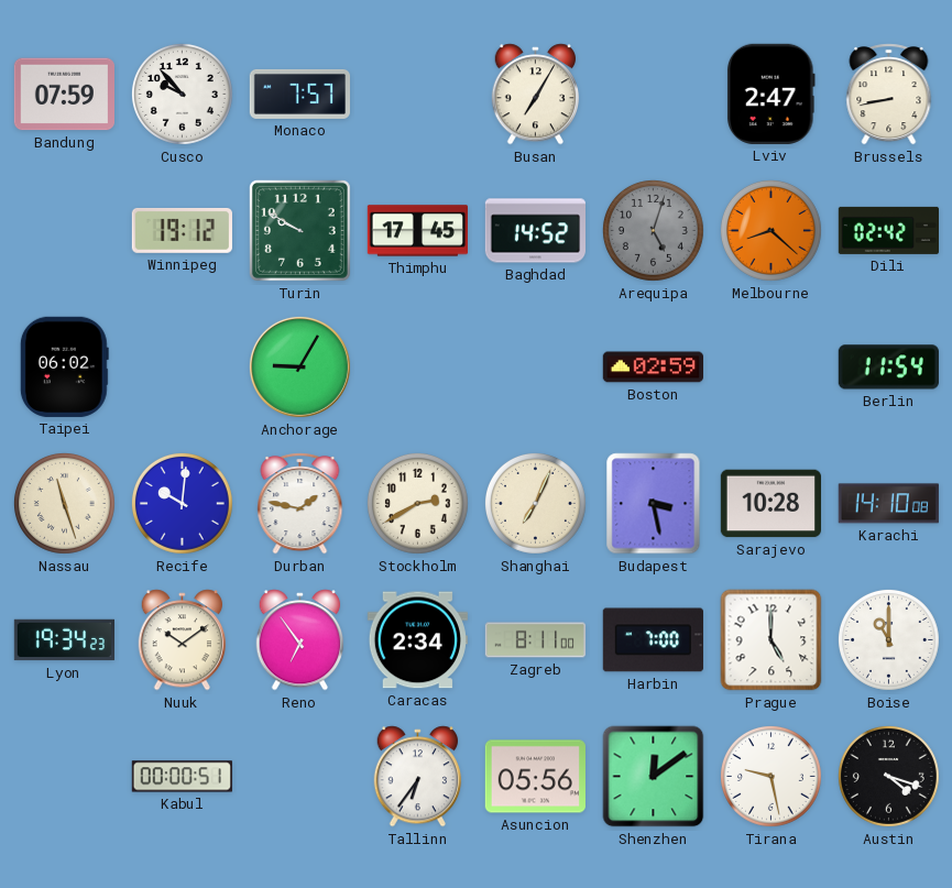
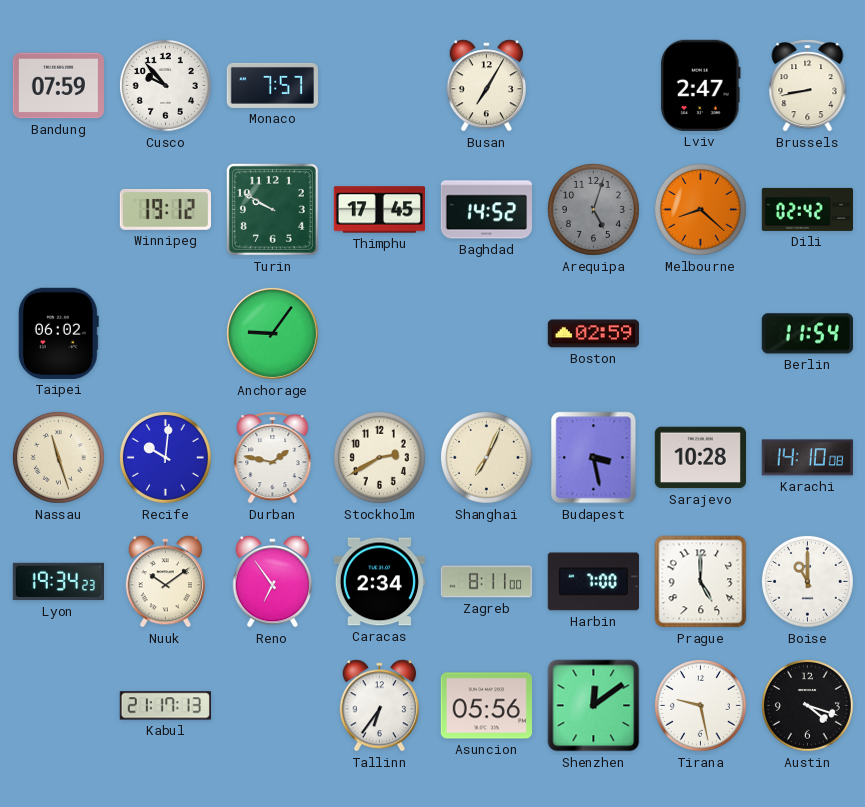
Anchorage: 9:05 -> 9:06 (272, 333)
Kabul: 00:00 -> 21:17 (165, 706)
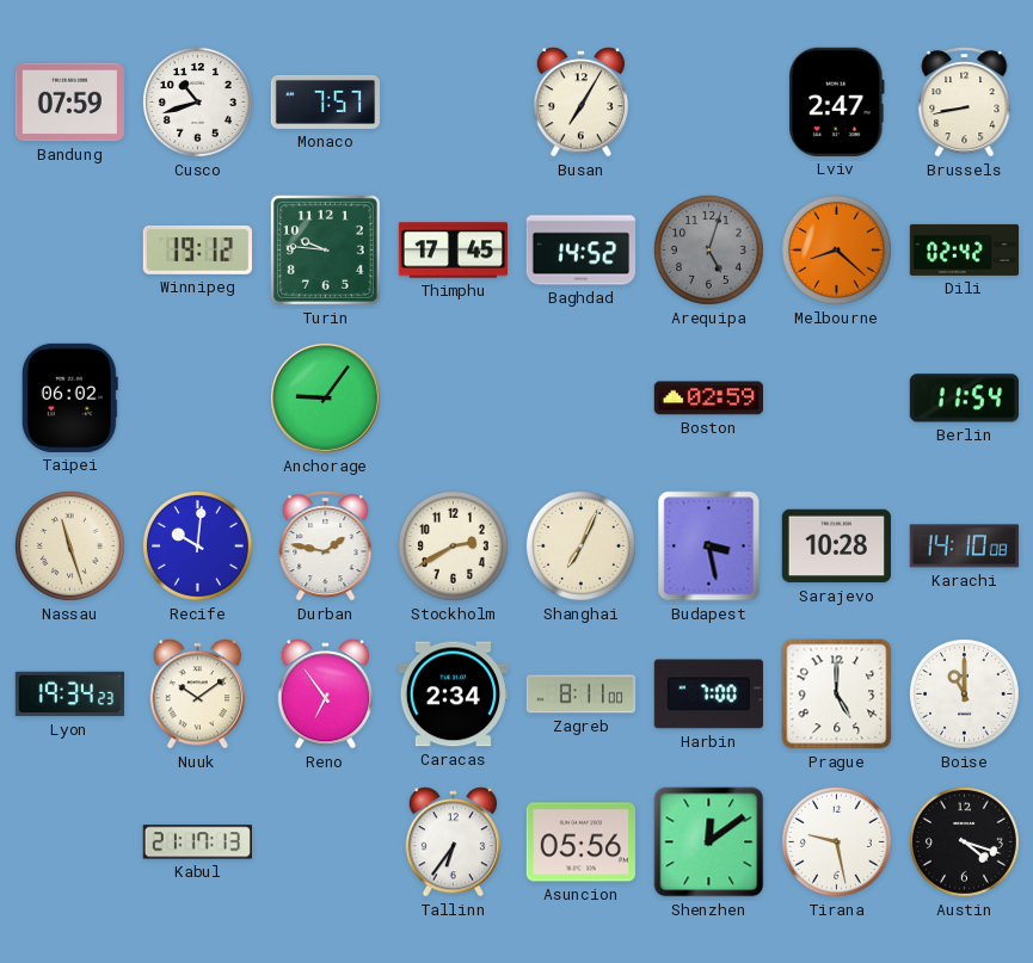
Cusco: 9:53 -> 10:42 (197, 101)
Turin: 9:50 -> 9:46 (325, 249)
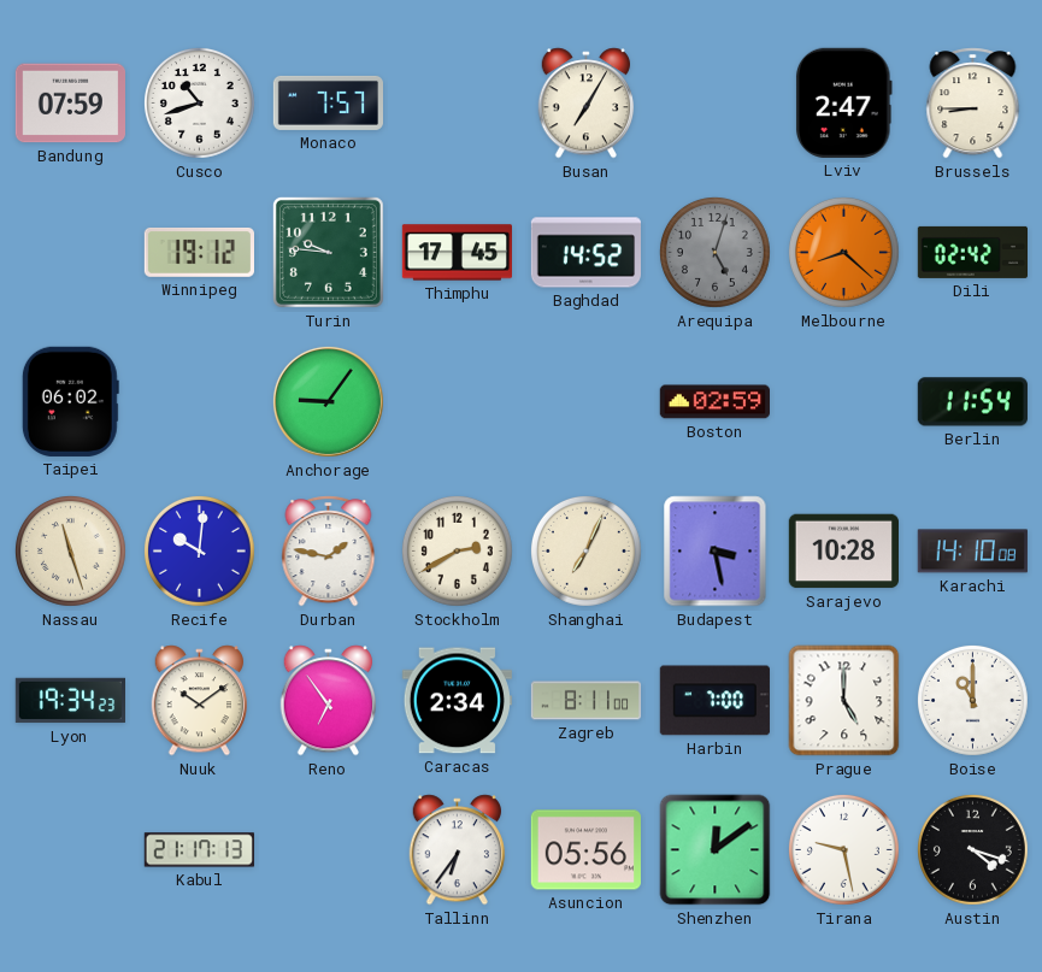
Brussels: 8:43 -> 8:45 (973, 104)
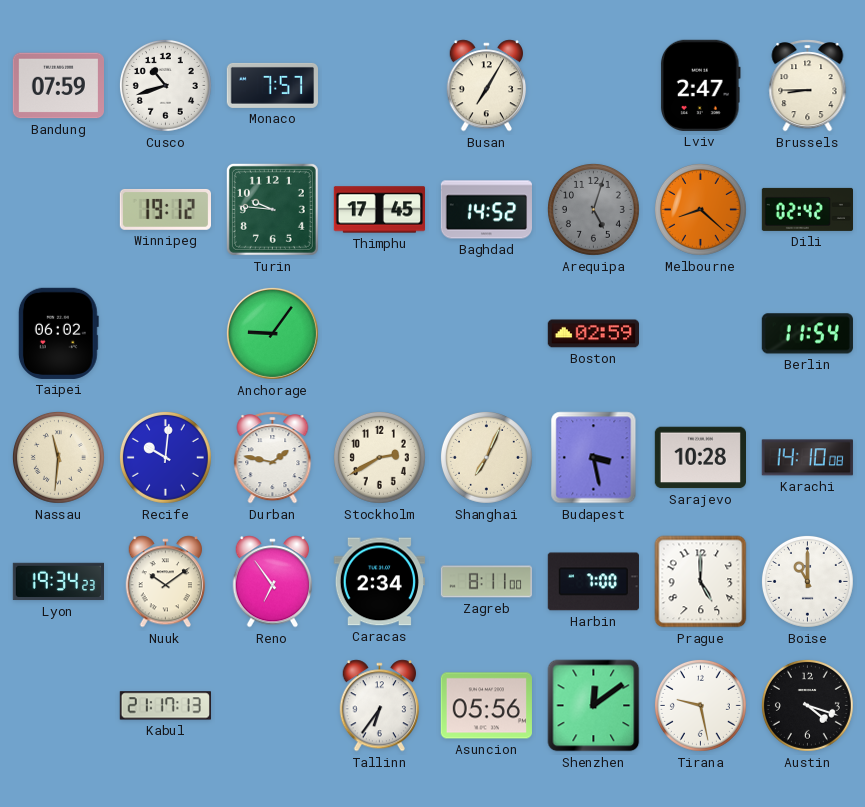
Nassau: 11:27 -> 11:31 (58, 457)
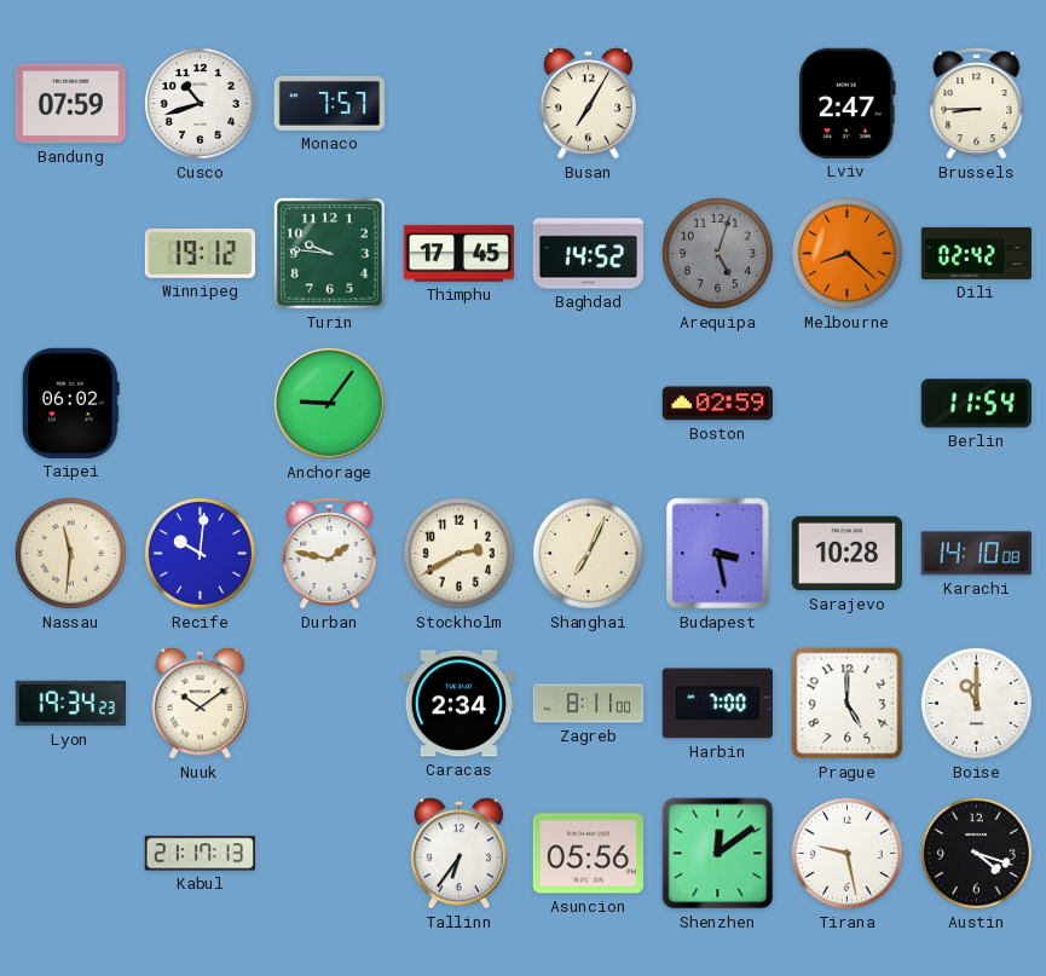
Reno: 6:54 -> none (273, 582)
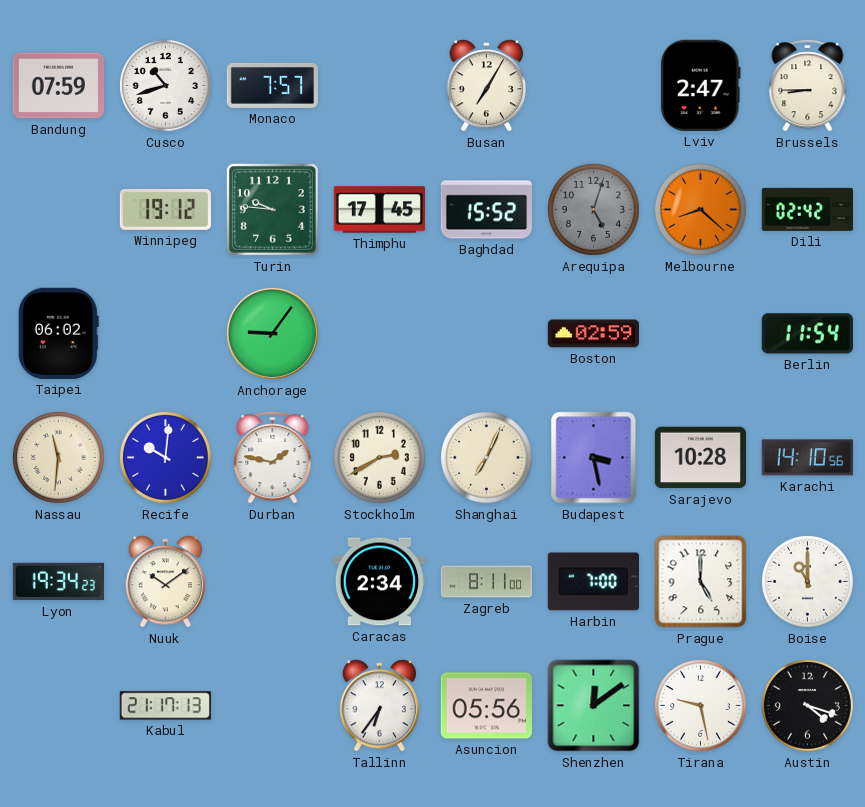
Baghdad: 14:52 -> 15:52 (486, 210)
Karachi: 14:10:08 -> 14:10:56 (807, 458)
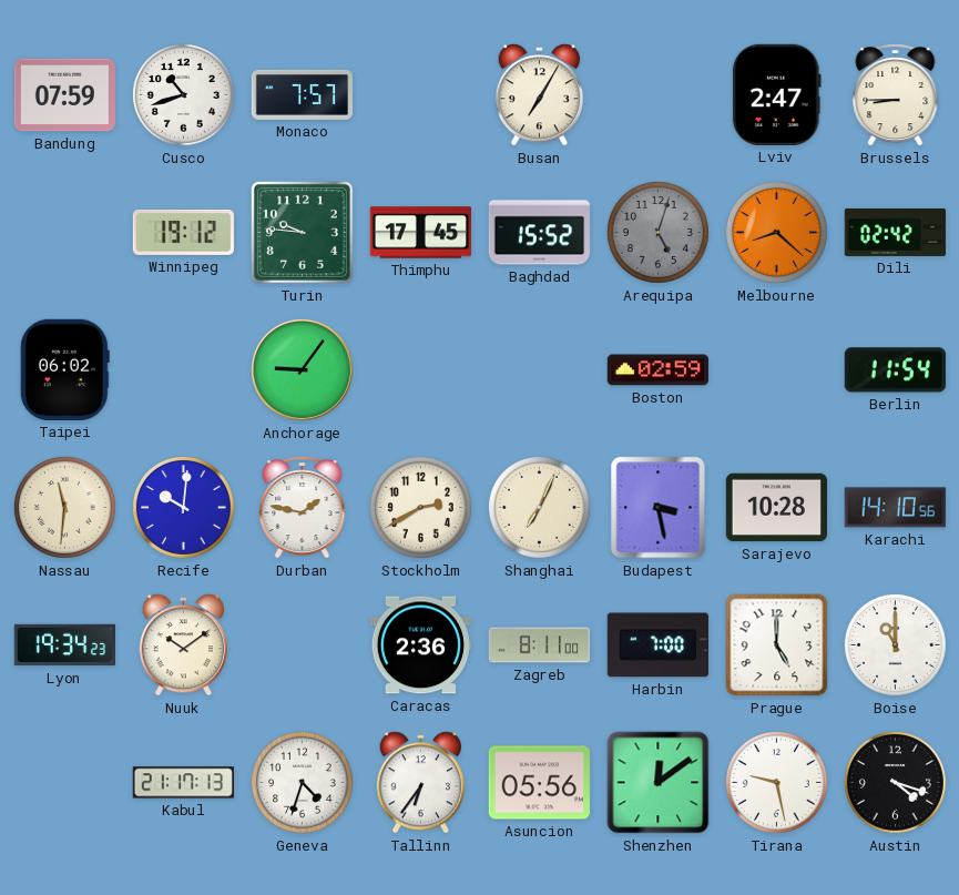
Caracas: 2:34 -> 2:36 (420, 645)
Geneva: none -> 4:33 (302, 782)
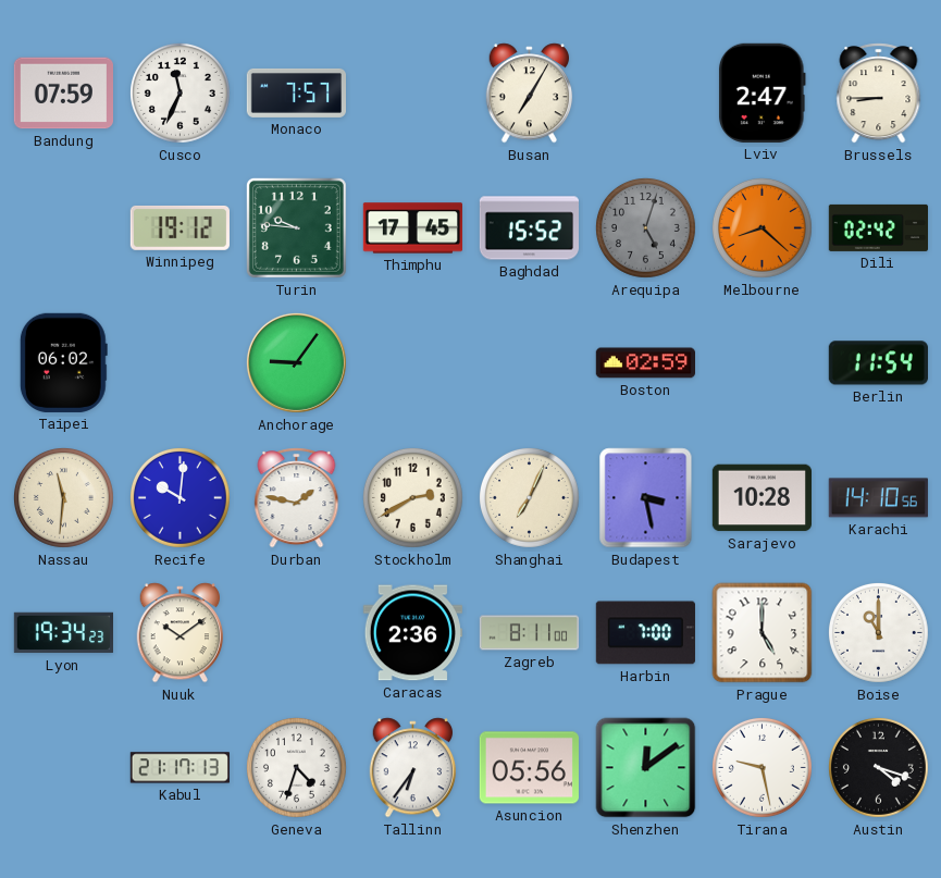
Cusco: 10:42 -> 11:34 (179, 92)
